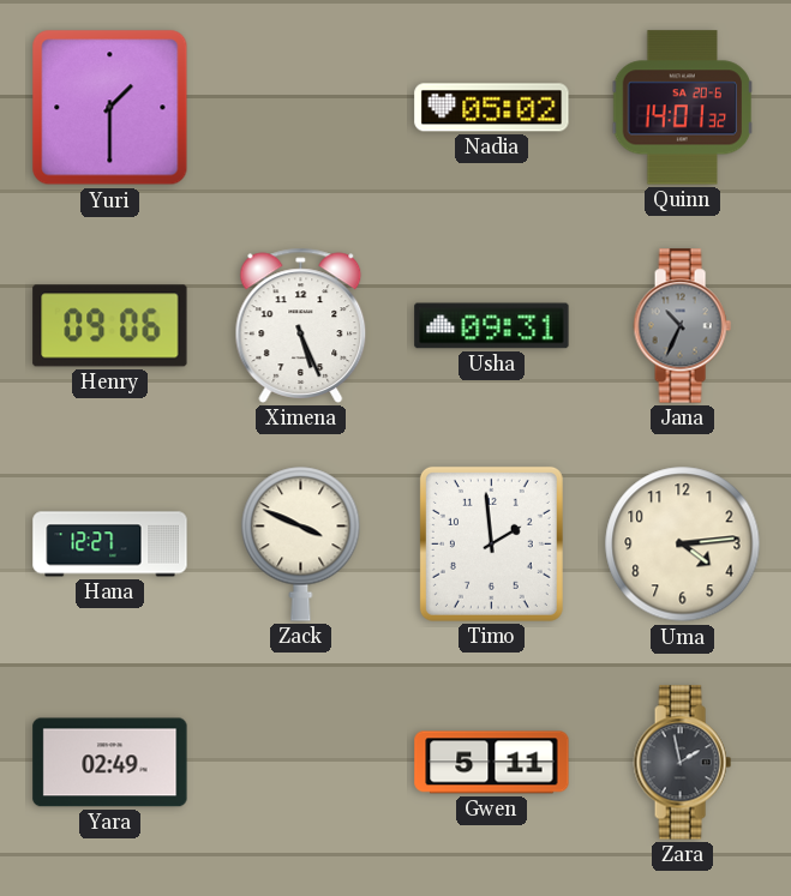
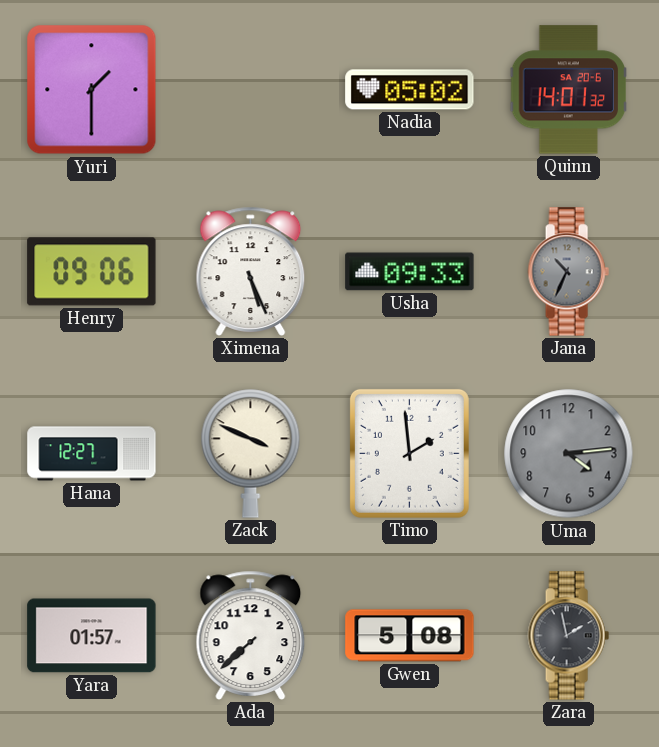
Usha: 09:31 -> 09:33 (410, 272)
Uma dial: cream -> grey (569, 454)
Yara: 02:49 -> 01:57 (92, 636)
Ada: none -> 7:38 (251, 635)
Gwen: 5:11 -> 5:08 (410, 636)
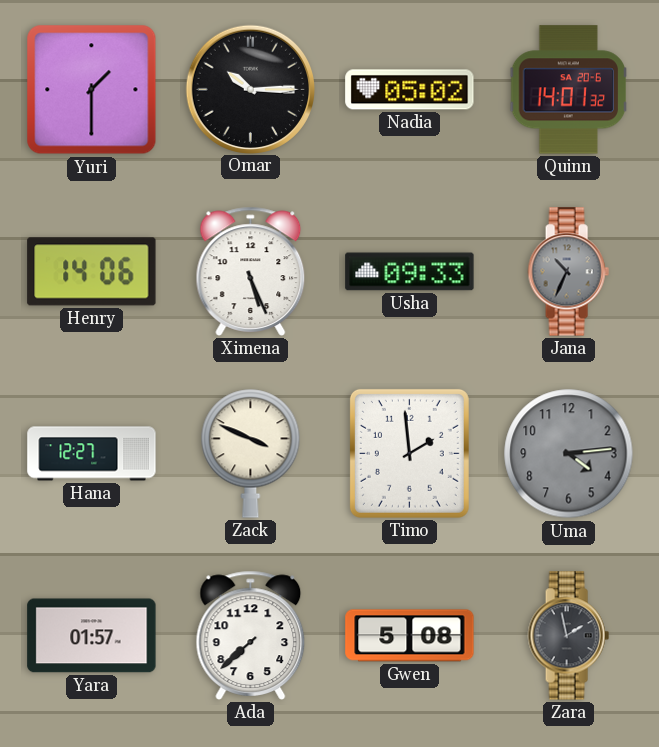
Omar: none -> 10:15 (250, 89)
Henry: 09:06 -> 14:06 (92, 272)
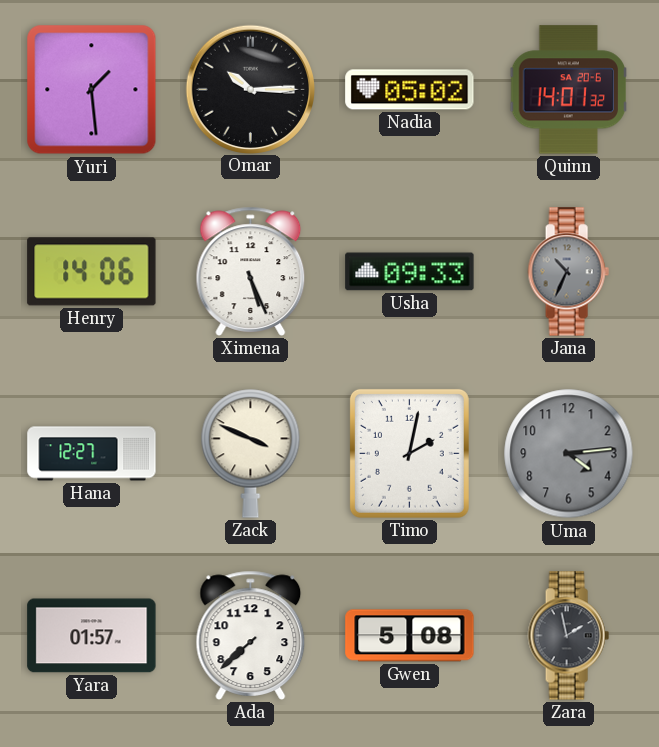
Yuri: 1:30 -> 1:29 (92, 90)
Timo: 1:59 -> 2:02 (409, 453)
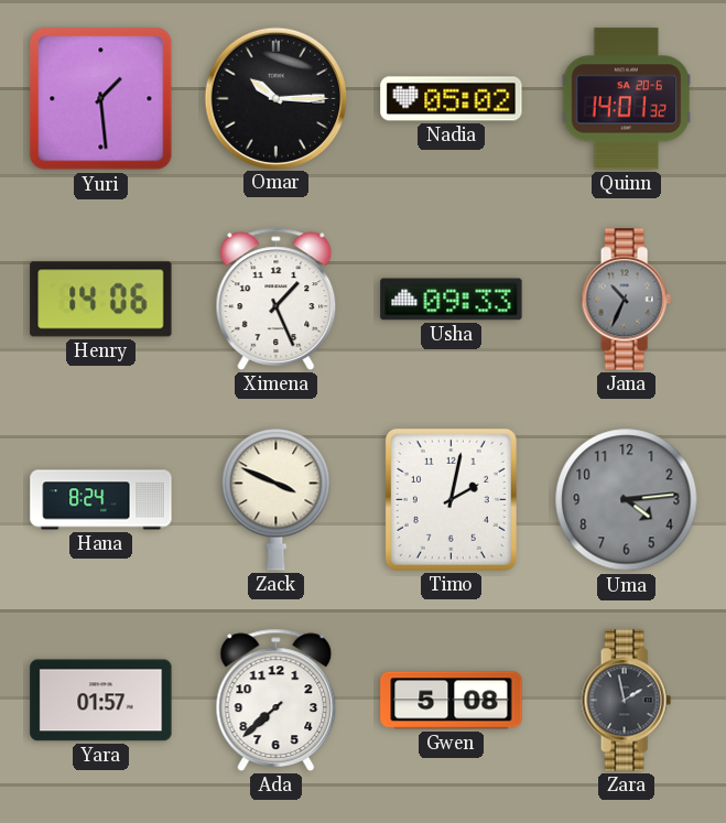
Ximena: 5:26 -> 1:26 (277, 299)
Hana: 12:27 -> 8:24 (101, 500)
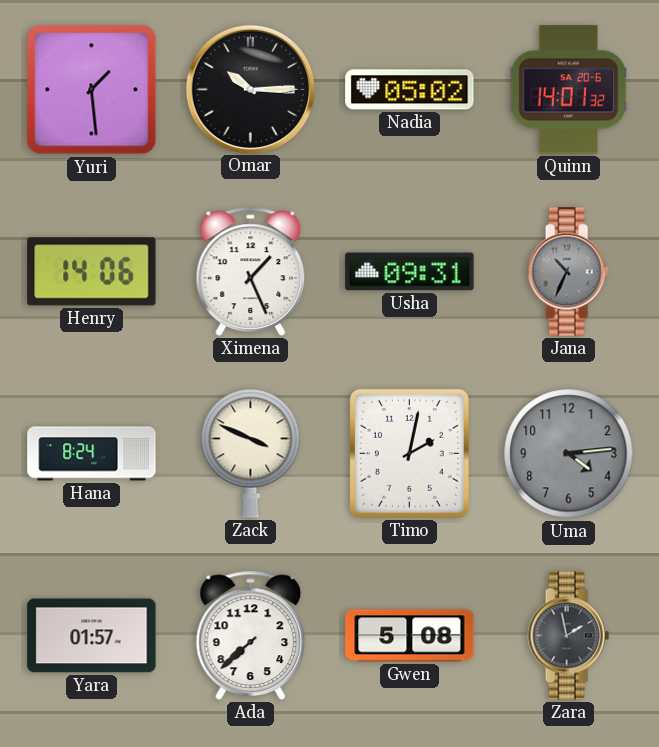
Usha: 09:33 -> 09:31 (410, 272)
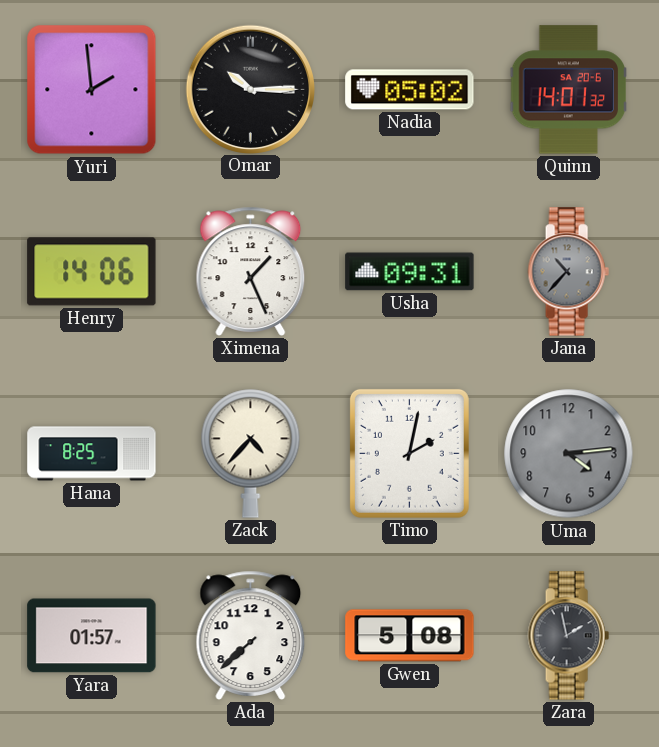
Yuri: 1:29 -> 1:59 (92, 90)
Jana: 10:34 -> 10:37 (568, 272)
Hana: 8:24 -> 8:25 (92, 454)
Zack: 3:49 -> 4:37 (251, 453)
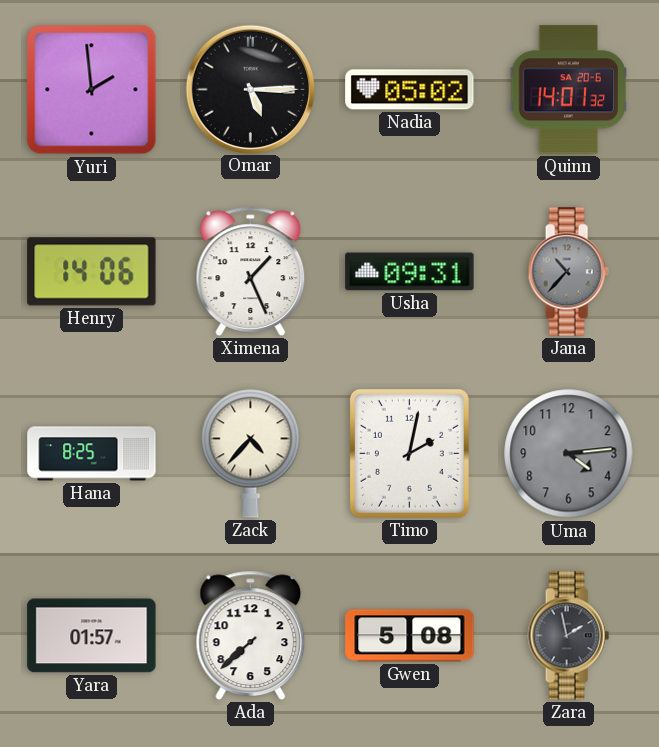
Omar: 10:15 -> 5:15 (250, 89)
